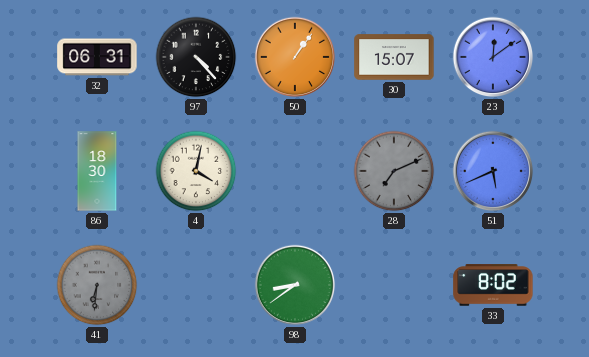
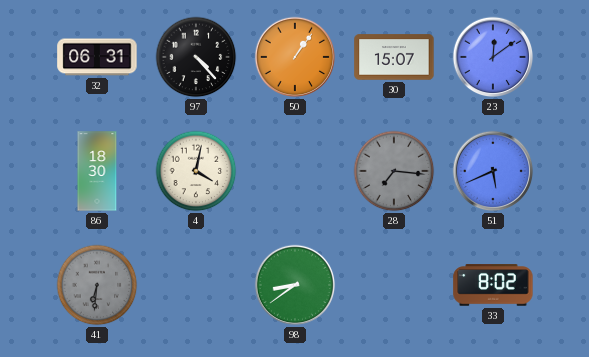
28: 7:11 -> 7:16 (394, 171)
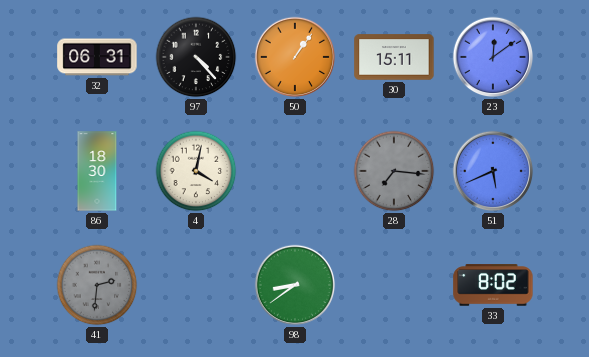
30: 15:07 -> 15:11 (394, 57)
41: 6:31 -> 2:31 (97, 285)
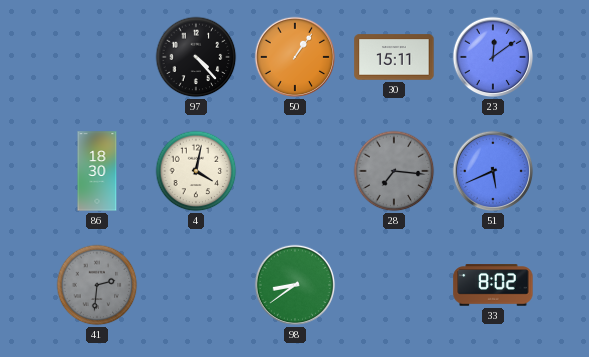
32: 06:31 -> none (97, 57)
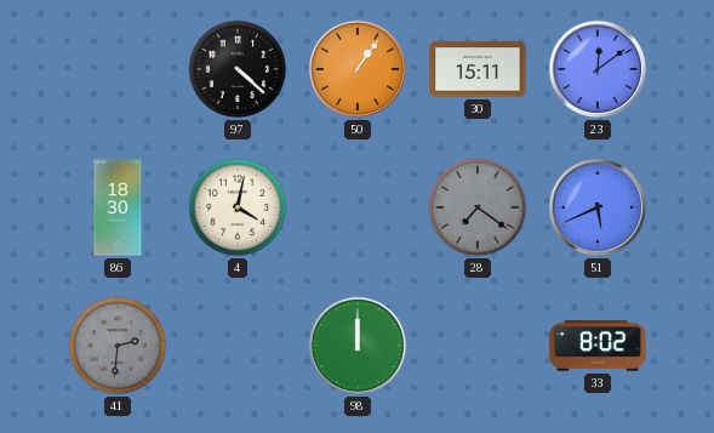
97: 4:23 -> 4:22 (238, 69)
28: 7:16 -> 7:21 (478, 207)
98: 8:39 -> 12:00 (358, 346)
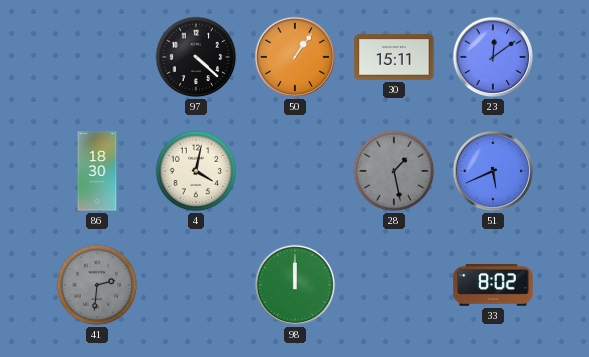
28: 7:21 -> 1:28 (394, 171)
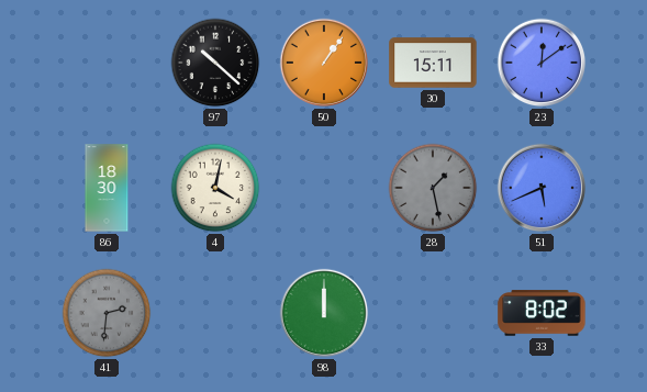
97: 4:22 -> 10:22 (215, 63)
